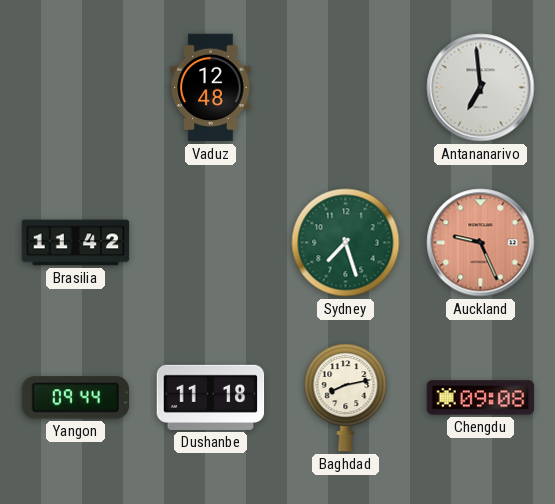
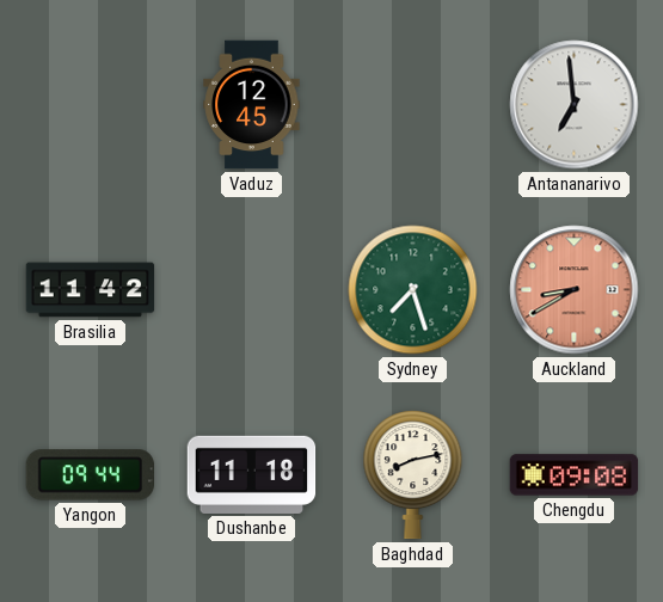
Vaduz: 12:48 -> 12:45 (252, 105)
Auckland: 9:26 -> 8:40 (575, 290)
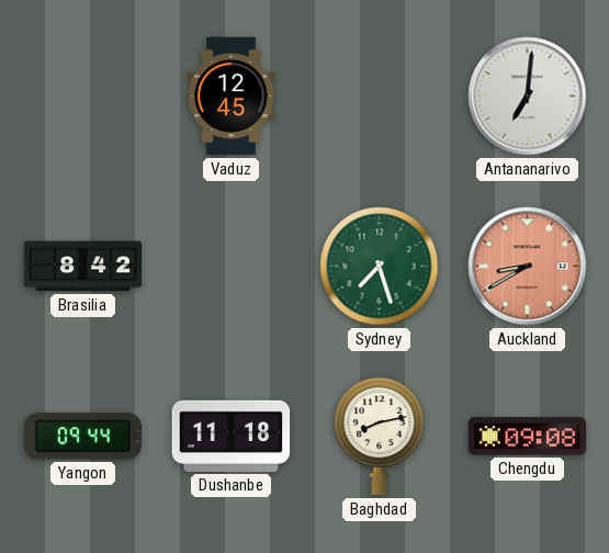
Antananarivo: 6:59 -> 7:01 (528, 97)
Brasilia: 11:42 -> 8:42 (83, 267)
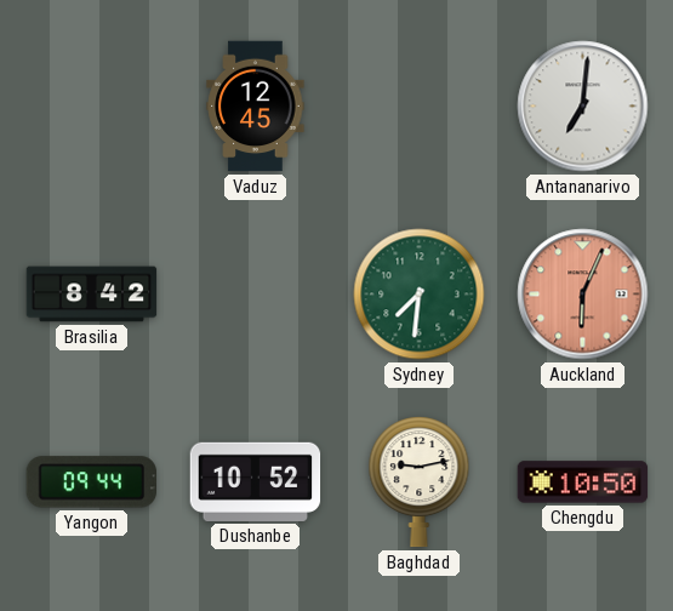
Sydney: 7:27 -> 7:31 (420, 295)
Auckland: 8:40 -> 6:04 (583, 295)
Dushanbe: 11:18 -> 10:52 (256, 481)
Baghdad: 8:13 -> 9:13 (420, 482)
Chengdu: 09:08 -> 10:50 (583, 482)
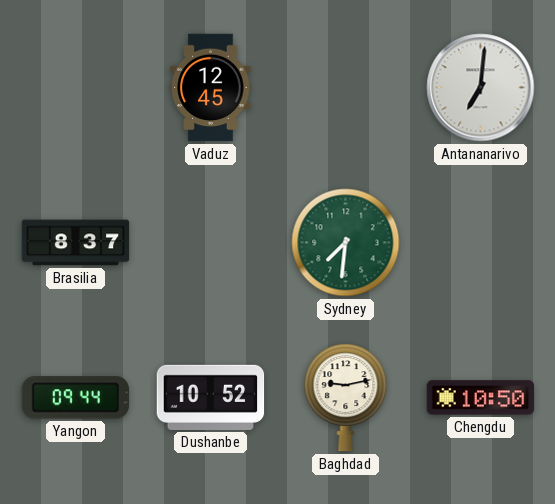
Brasilia: 8:42 -> 8:37 (76, 243)
Auckland: 6:04 -> none (583, 295)
